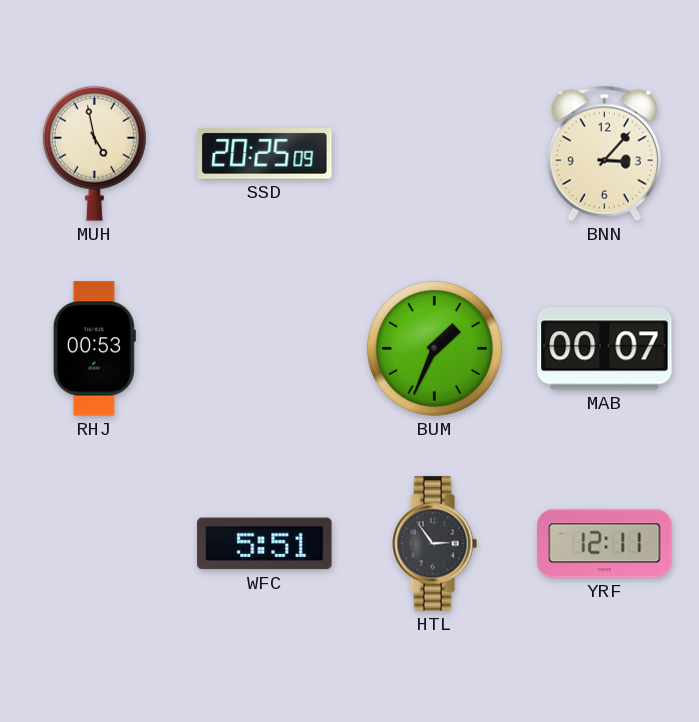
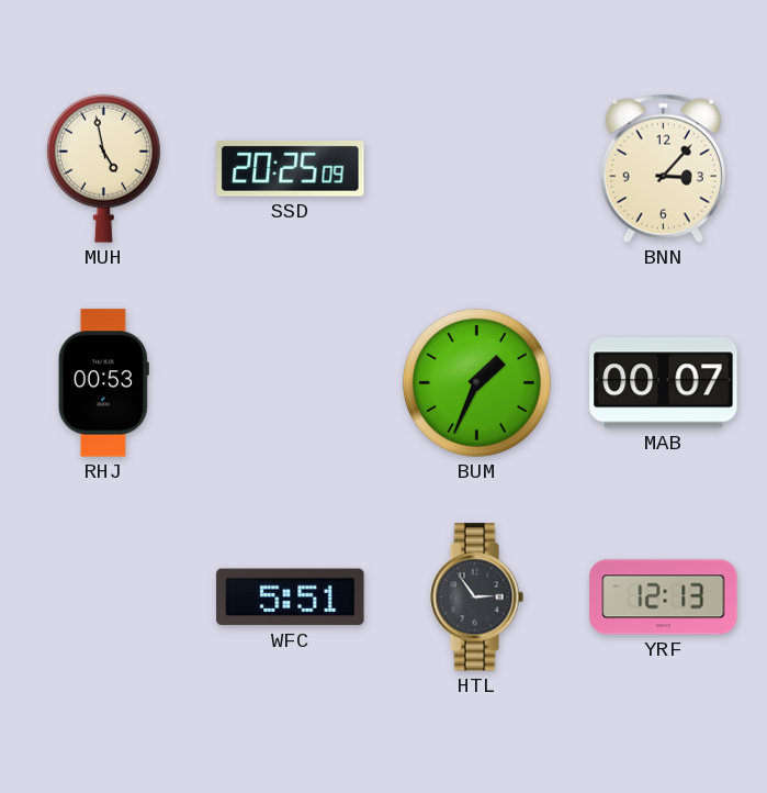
YRF: 12:11 -> 12:13 (664, 597)
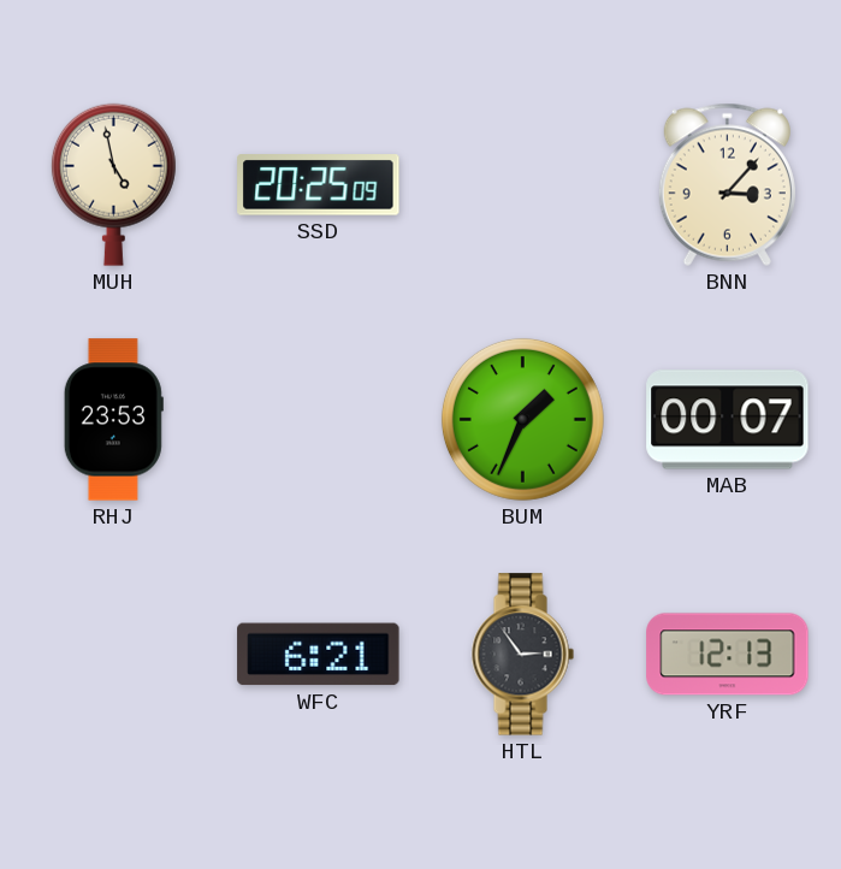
RHJ: 00:53 -> 23:53 (113, 420)
WFC: 5:51 -> 6:21 (319, 655)
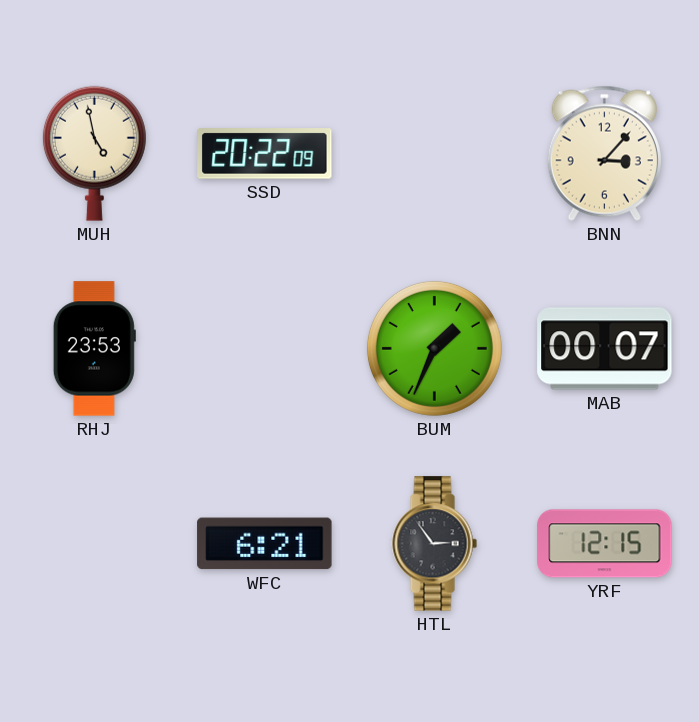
SSD: 20:25 -> 20:22 (265, 154)
YRF: 12:13 -> 12:15 (605, 544)
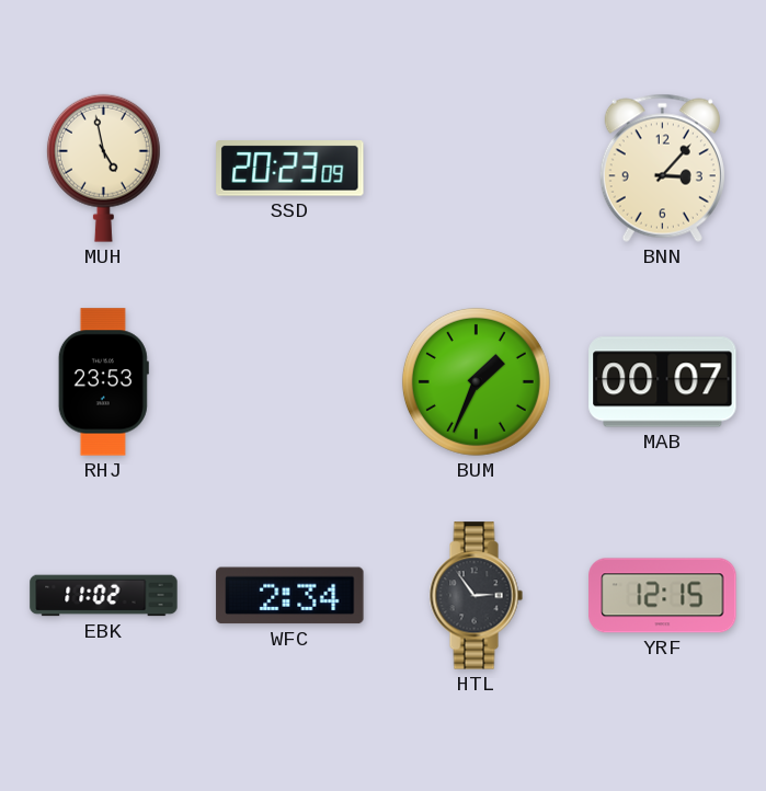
SSD: 20:22 -> 20:23 (290, 169)
EBK: none -> 11:02 (104, 596)
WFC: 6:21 -> 2:34 (290, 596)
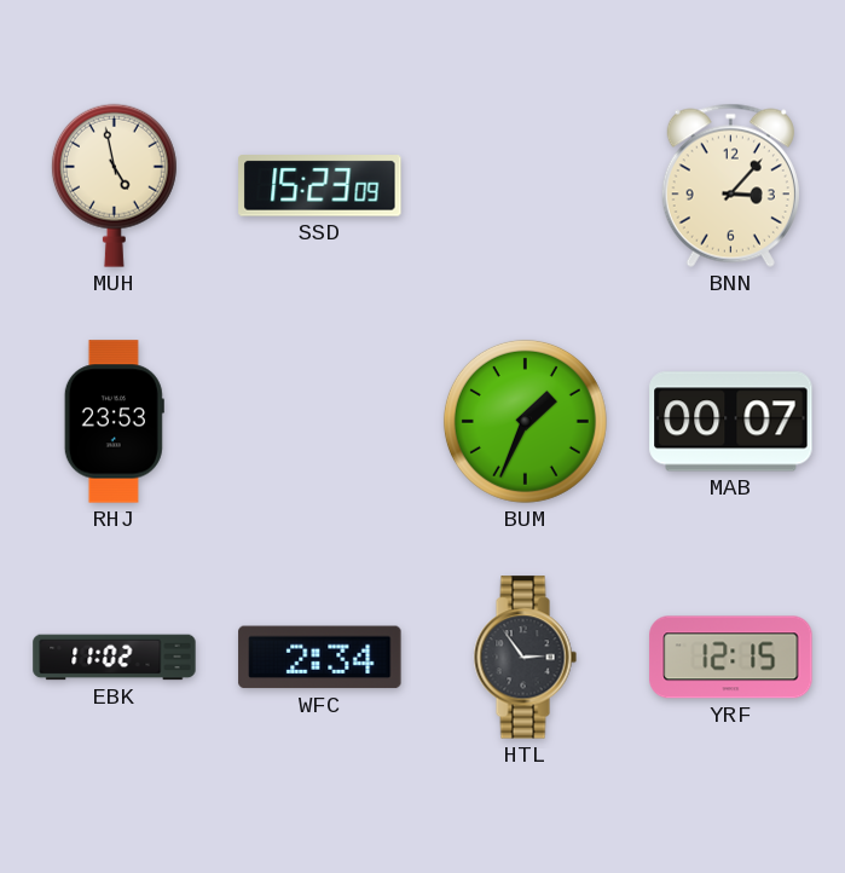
SSD: 20:23 -> 15:23 (320, 186)
